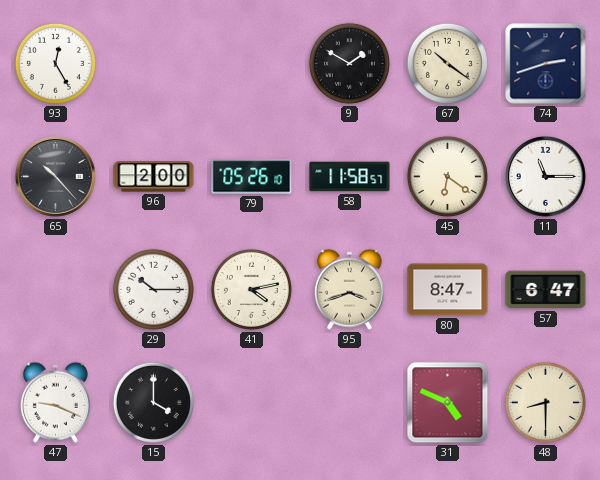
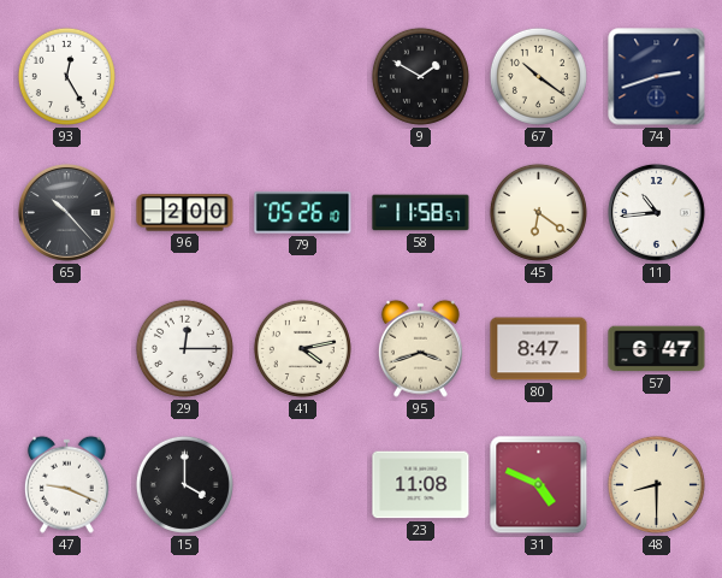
11: 11:15 -> 10:44 (656, 212)
29: 10:15 -> 12:15 (184, 348)
23: none -> 11:08 (421, 485)
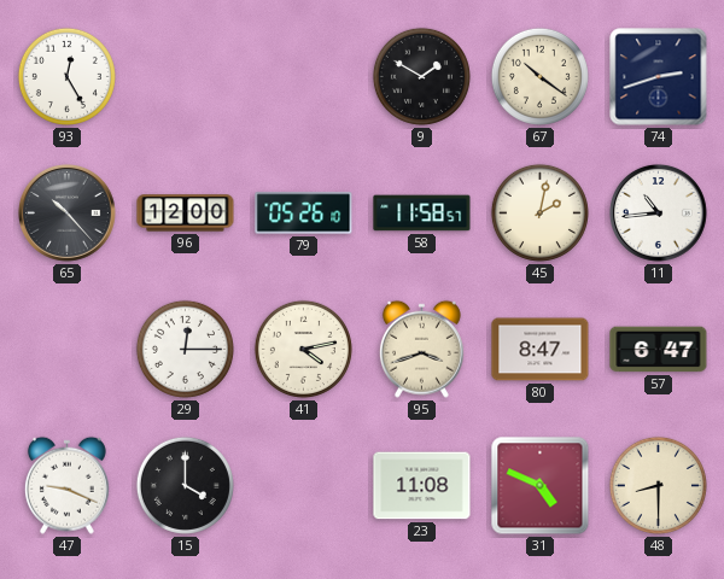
96: 2:00 -> 12:00 (186, 214)
45: 6:21 -> 2:02 (539, 212)
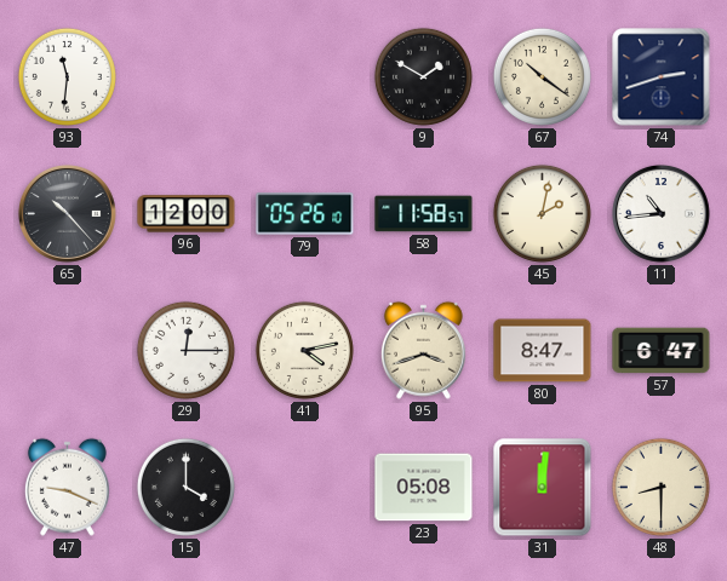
93: 12:25 -> 11:31 (67, 76)
23: 11:08 -> 05:08 (424, 488)
31: 4:49 -> 12:01 (543, 488)
